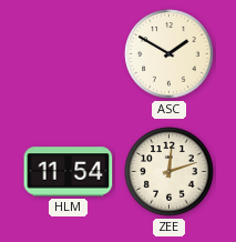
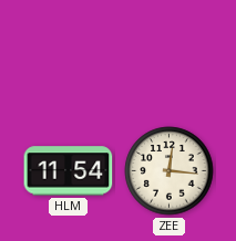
ASC: 1:50 -> none (170, 54)
ZEE: 12:12 -> 12:16 (170, 171)
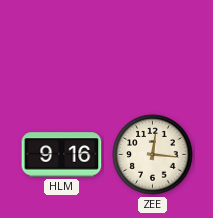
HLM: 11:54 -> 9:16 (62, 155)
